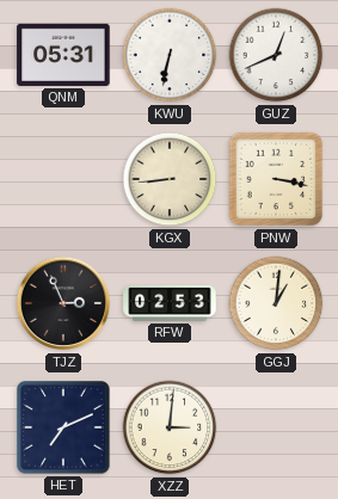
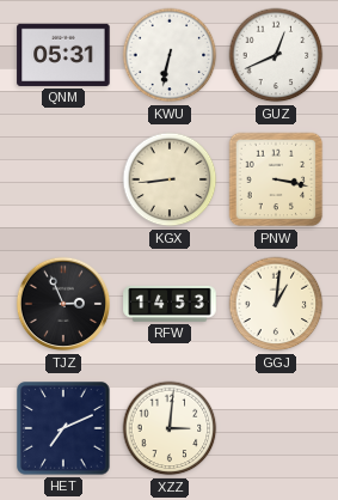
RFW: 02:53 -> 14:53 (170, 304)
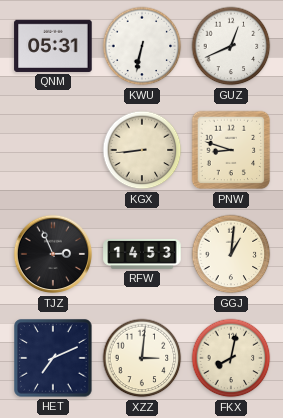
PNW: 3:17 -> 8:48 (231, 150)
FKX: none -> 8:02 (231, 358)
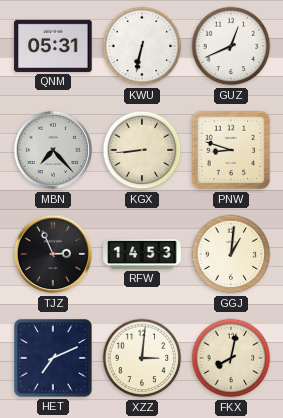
MBN: none -> 7:23 (53, 150)
